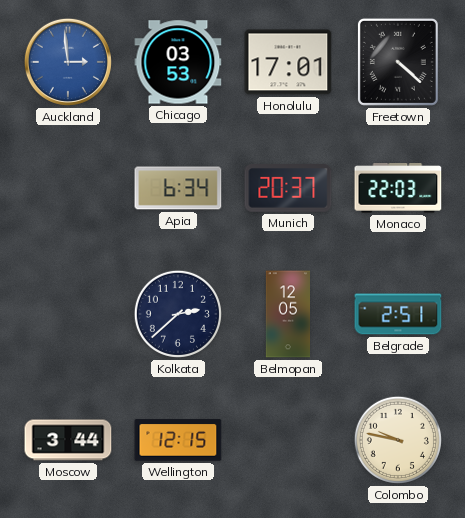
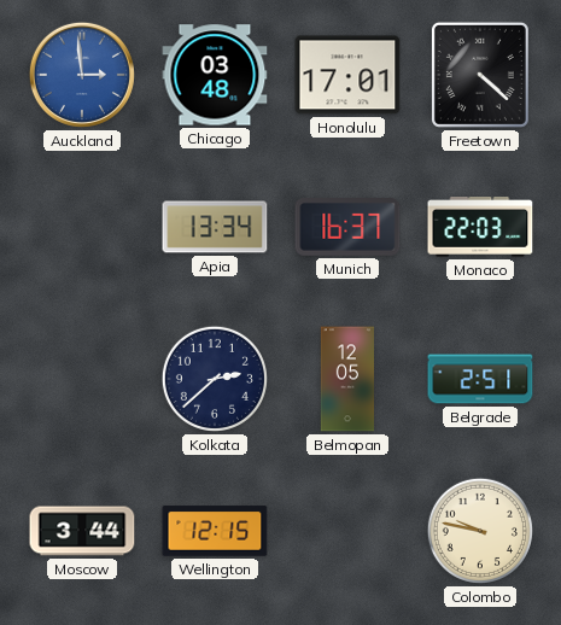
Chicago: 03:53 -> 03:48 (215, 75)
Apia: 6:34 -> 13:34 (215, 227)
Munich: 20:37 -> 16:37 (347, 228)
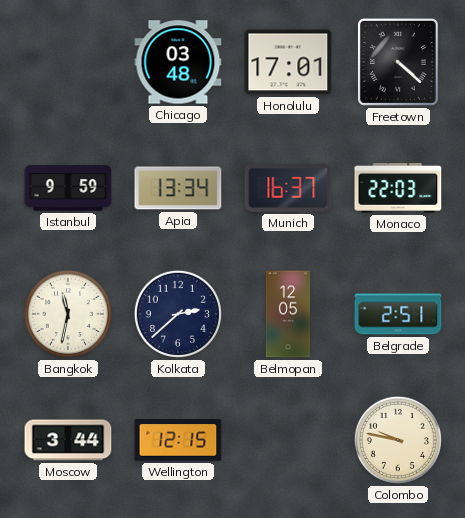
Auckland: 2:59 -> none (82, 75)
Istanbul: none -> 9:59 (68, 188)
Bangkok: none -> 11:32 (68, 314)
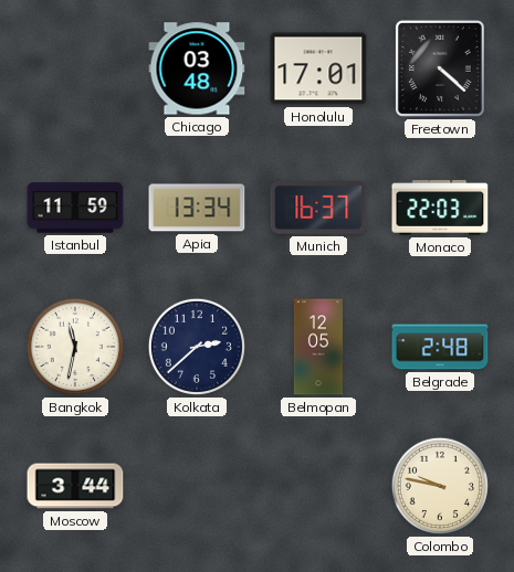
Istanbul: 9:59 -> 11:59 (75, 208)
Belgrade: 2:51 -> 2:48 (440, 347)
Wellington: 12:15 -> none (178, 440)
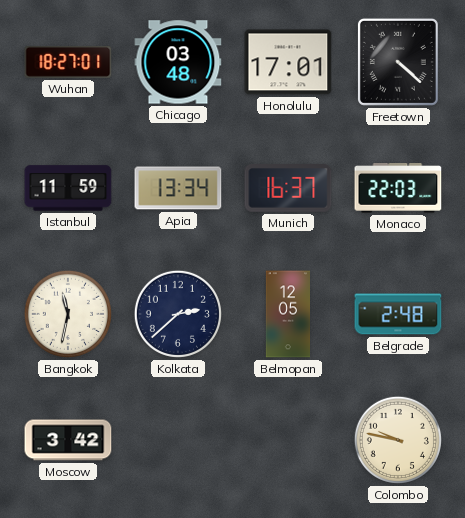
Wuhan: none -> 18:27 (68, 62)
Moscow: 3:44 -> 3:42 (68, 440)
